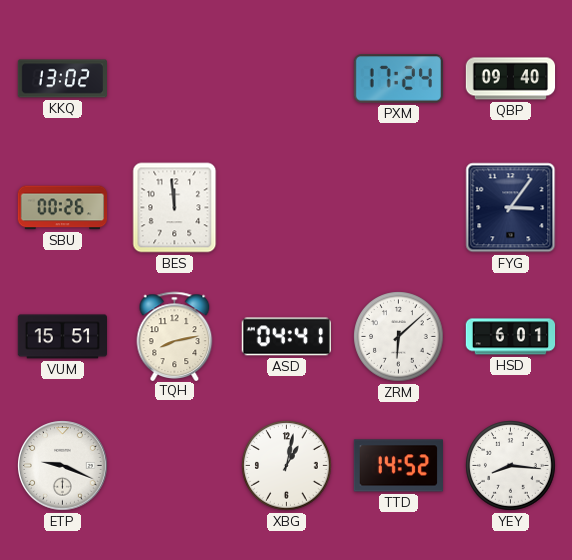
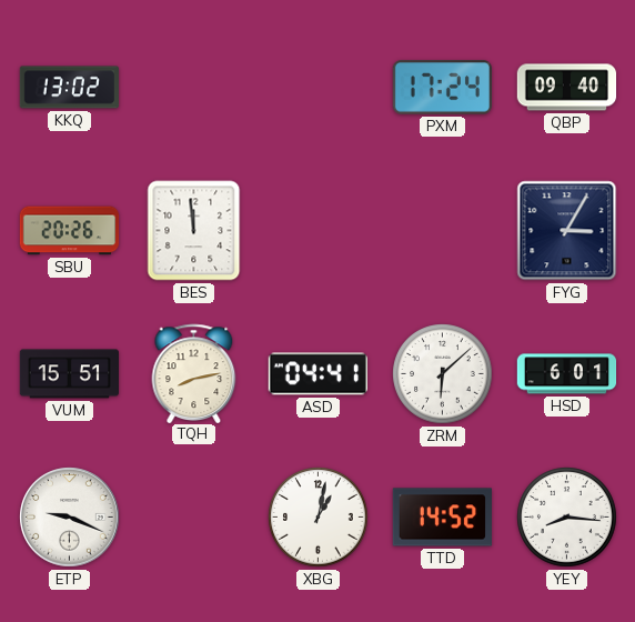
SBU: 00:26 -> 20:26 (70, 231)
FYG: 3:06 -> 3:05 (567, 231)
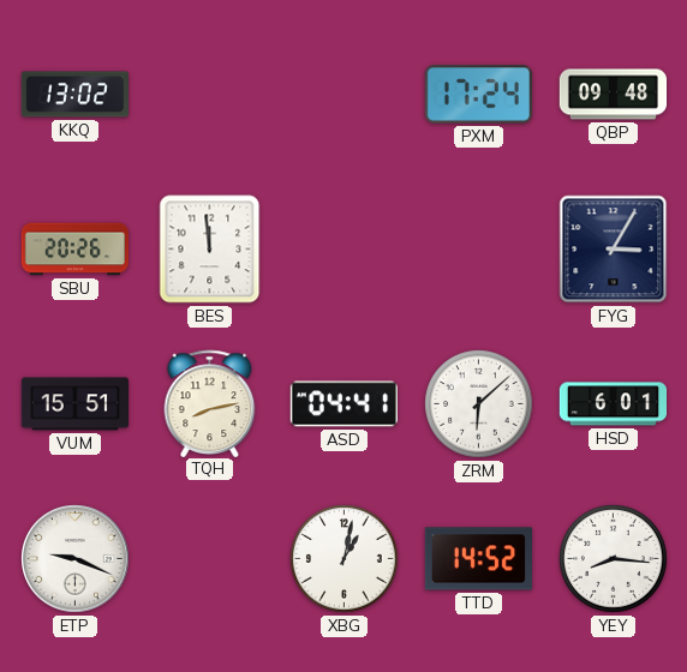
QBP: 09:40 -> 09:48 (614, 95)
